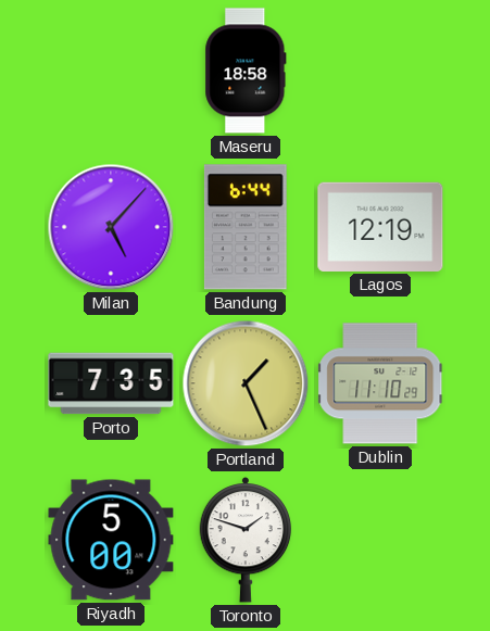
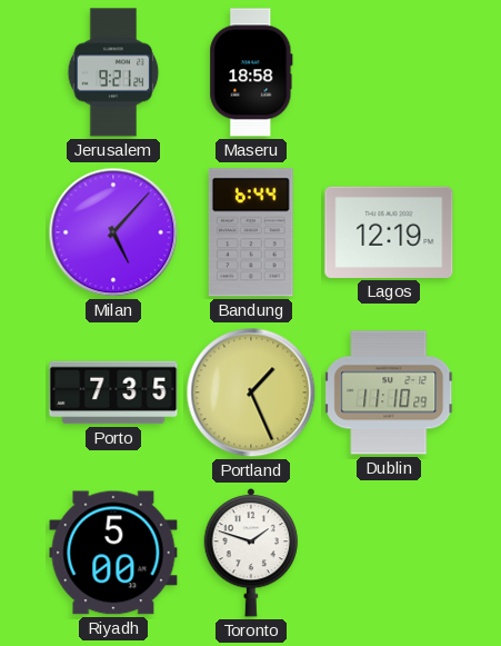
Jerusalem: none -> 9:21 (113, 72)
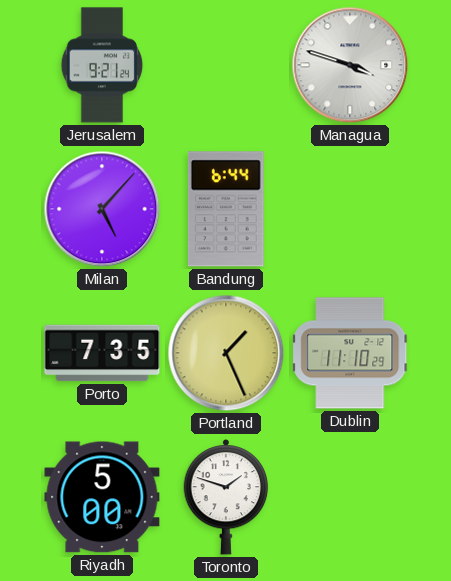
Maseru: 18:58 -> none (251, 72)
Managua: none -> 3:48 (350, 65)
Lagos: 12:19 -> none (389, 232)
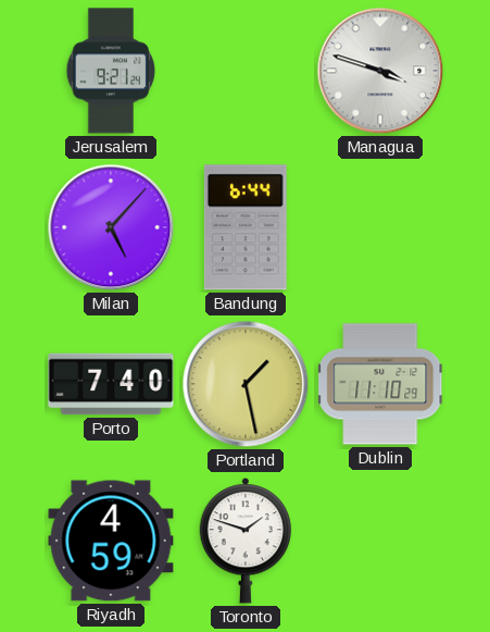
Porto: 7:35 -> 7:40 (111, 384)
Portland: 1:26 -> 1:28 (246, 384)
Riyadh: 5:00 -> 4:59 (111, 541)
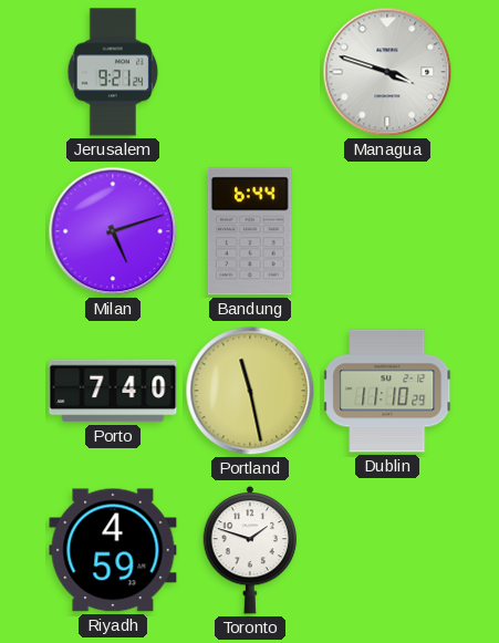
Milan: 5:07 -> 5:12 (113, 231)
Portland: 1:28 -> 11:28 (250, 391)
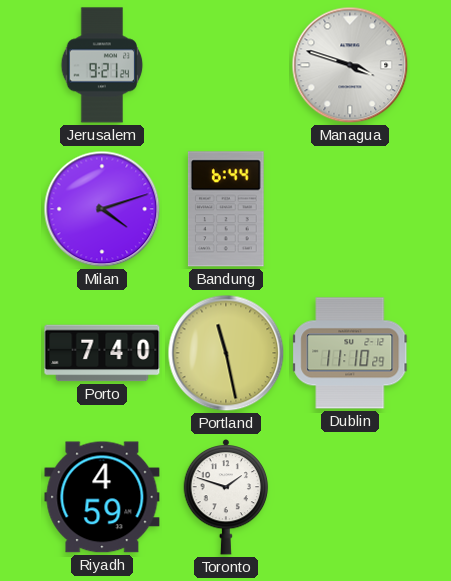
Milan: 5:12 -> 4:12 (102, 209)
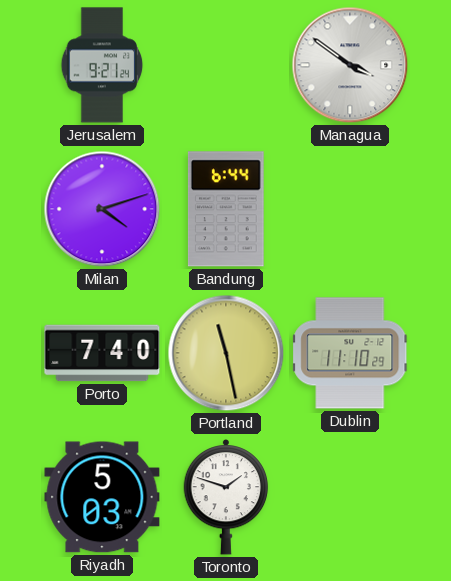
Managua: 3:48 -> 3:51 (350, 65)
Riyadh: 4:59 -> 5:03 (102, 497)
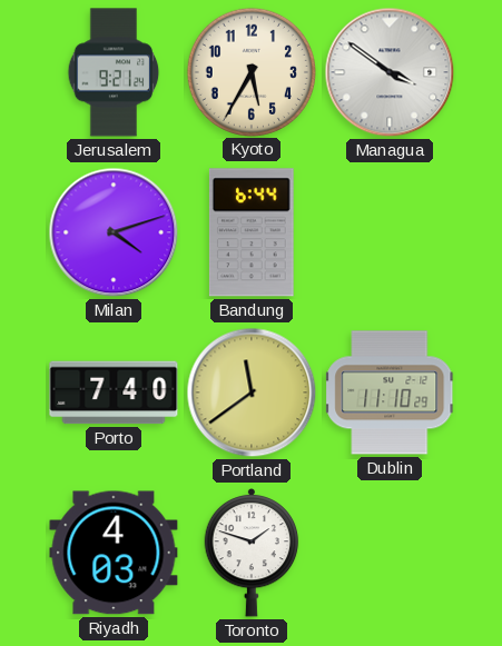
Kyoto: none -> 5:35 (250, 71)
Portland: 11:28 -> 11:39 (252, 392)
Riyadh: 5:03 -> 4:03 (114, 553)
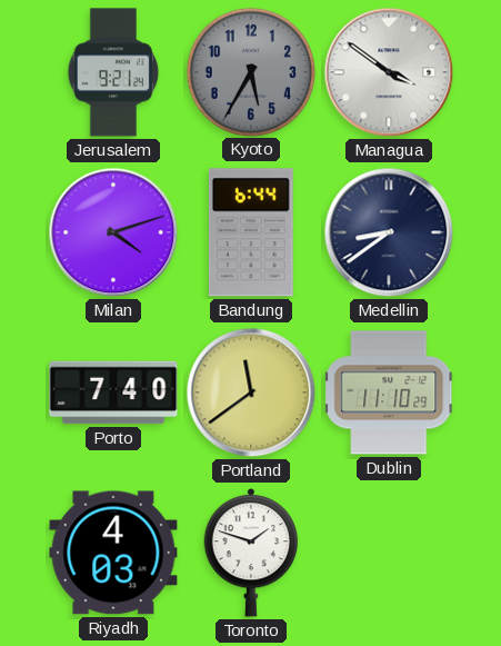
Kyoto dial: cream -> grey (250, 71)
Medellin: none -> 8:39 (389, 232)
